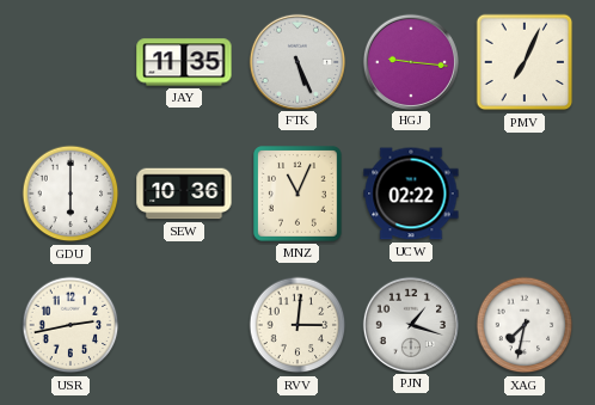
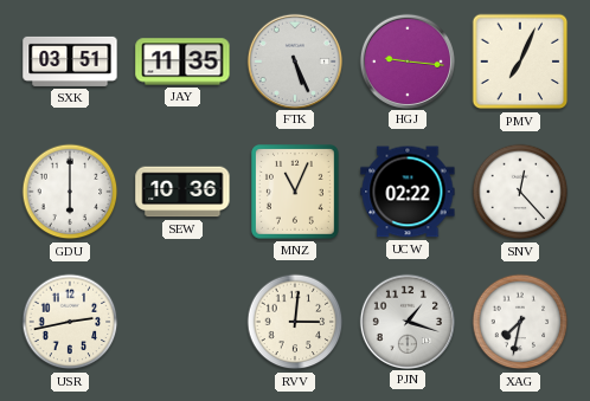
SXK: none -> 03:51 (70, 62)
SNV: none -> 12:23 (520, 192)
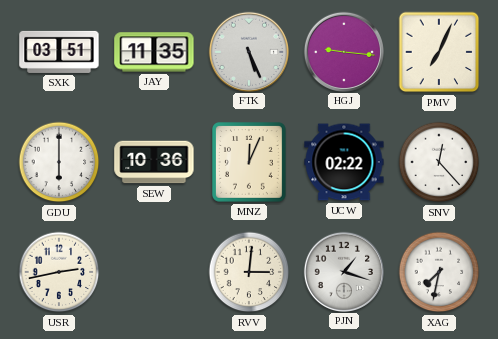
MNZ: 11:04 -> 12:04 (250, 163)
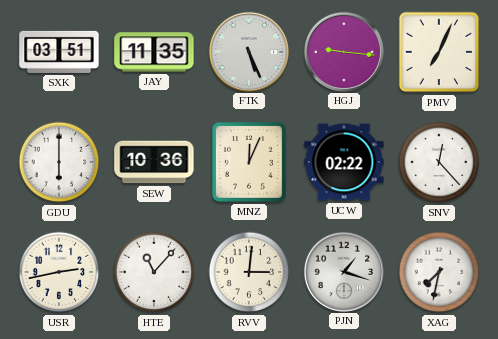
HTE: none -> 11:07 (154, 272)
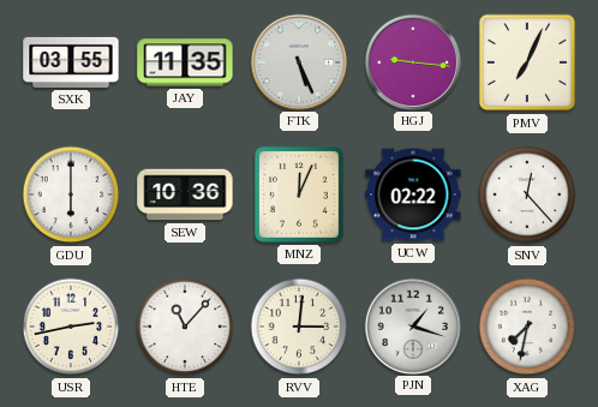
SXK: 03:51 -> 03:55 (71, 62)
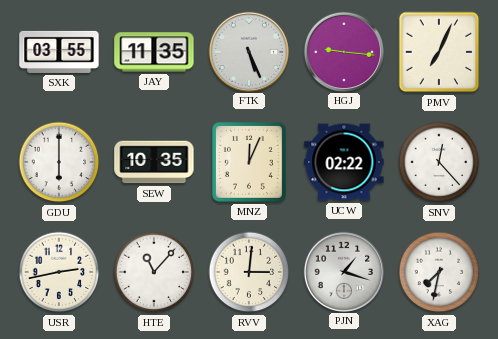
SEW: 10:36 -> 10:35 (154, 162)
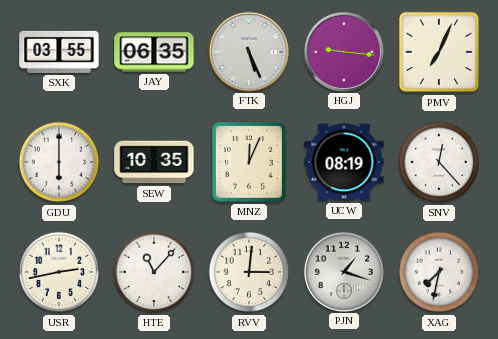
JAY: 11:35 -> 06:35 (154, 52)
UCW: 02:22 -> 08:19 (344, 162)
